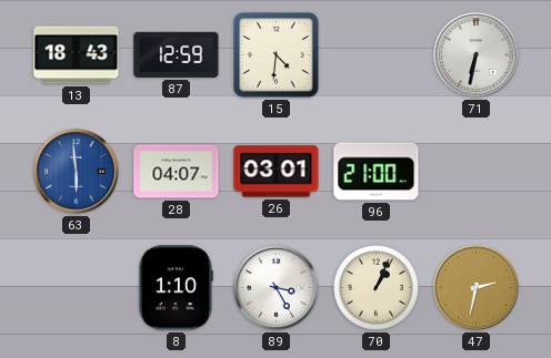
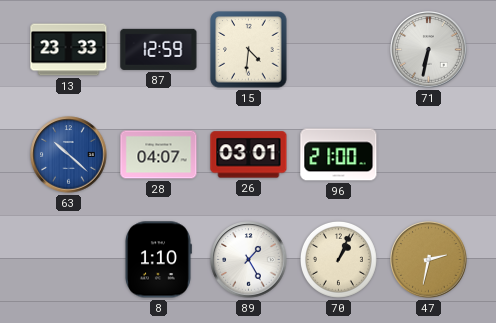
13: 18:43 -> 23:33 (69, 50)
63: 5:59 -> 10:22 (69, 155)
89: 3:25 -> 1:25 (249, 260)
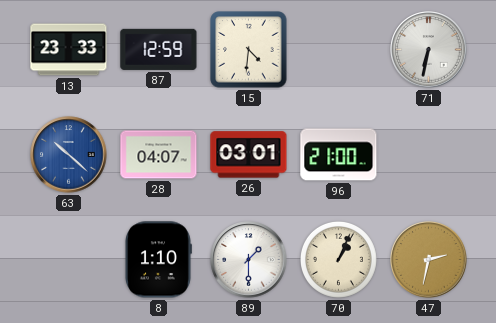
89: 1:25 -> 1:30 (249, 260)
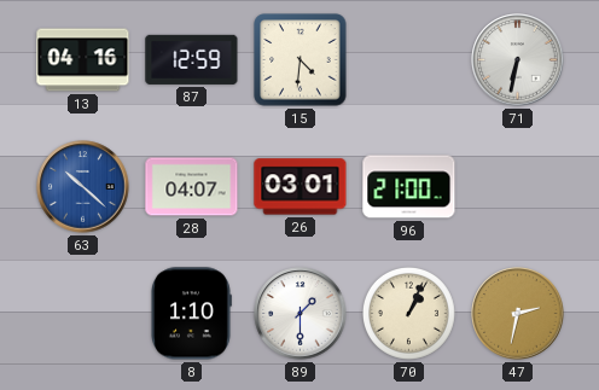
13: 23:33 -> 04:16 (83, 60)
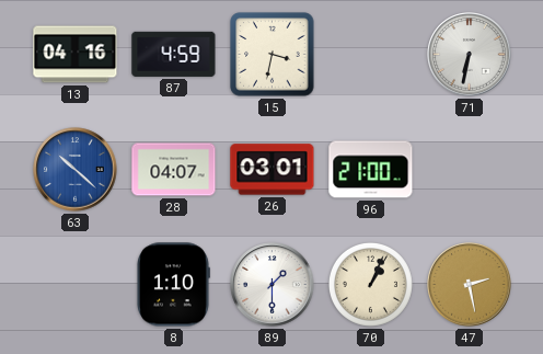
87: 12:59 -> 4:59 (174, 54)
15: 4:31 -> 3:32 (273, 55)
47: 2:32 -> 2:28 (470, 285)
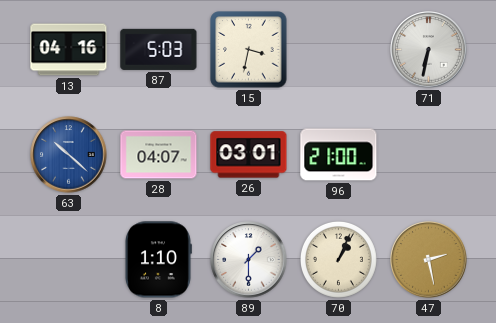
87: 4:59 -> 5:03 (159, 49)
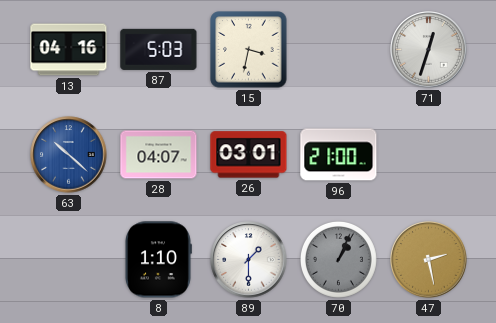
71: 6:32 -> 12:33 (429, 50)
70 dial: cream -> grey (338, 259)
